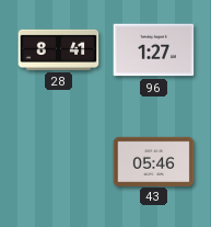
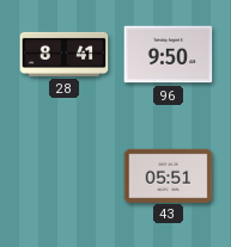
96: 1:27 -> 9:50 (169, 55)
43: 05:46 -> 05:51 (169, 175)
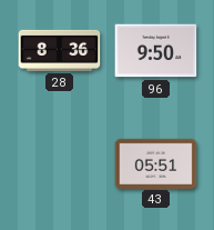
28: 8:41 -> 8:36 (60, 50)
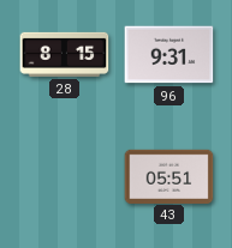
28: 8:36 -> 8:15 (65, 54)
96: 9:50 -> 9:31 (169, 55)
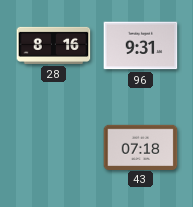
28: 8:15 -> 8:16 (54, 45)
43: 05:51 -> 07:18 (141, 147)
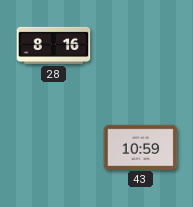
96: 9:31 -> none (141, 46)
43: 07:18 -> 10:59 (141, 147)
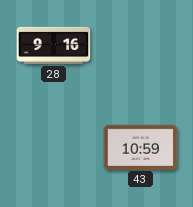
28: 8:16 -> 9:16 (54, 45)
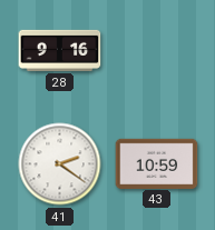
41: none -> 2:21 (60, 164)
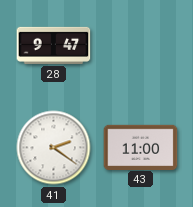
28: 9:16 -> 9:47 (54, 45)
43: 10:59 -> 11:00 (141, 147)
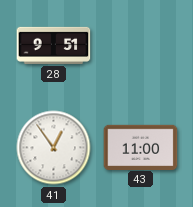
28: 9:47 -> 9:51 (54, 45)
41: 2:21 -> 12:54 (54, 148)
